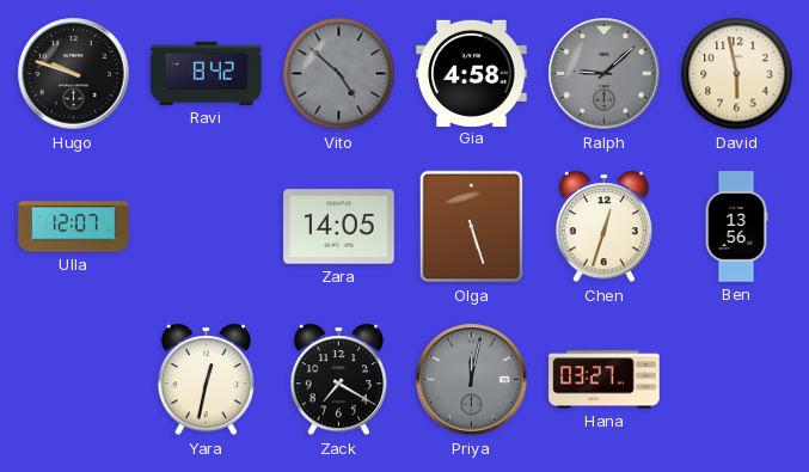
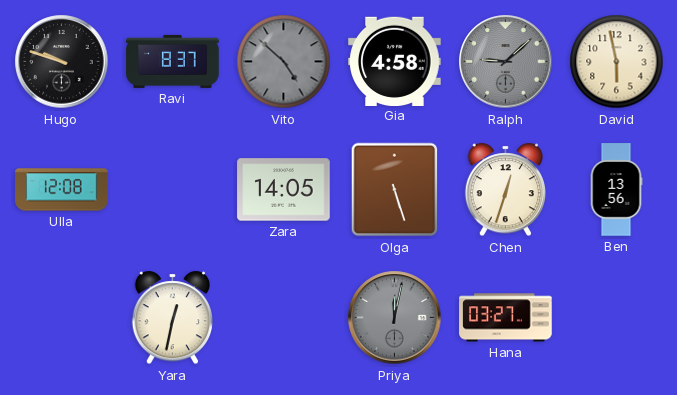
Ravi: 8:42 -> 8:37 (173, 61)
Ulla: 12:07 -> 12:08 (62, 190)
Zack: 7:20 -> none (338, 380)
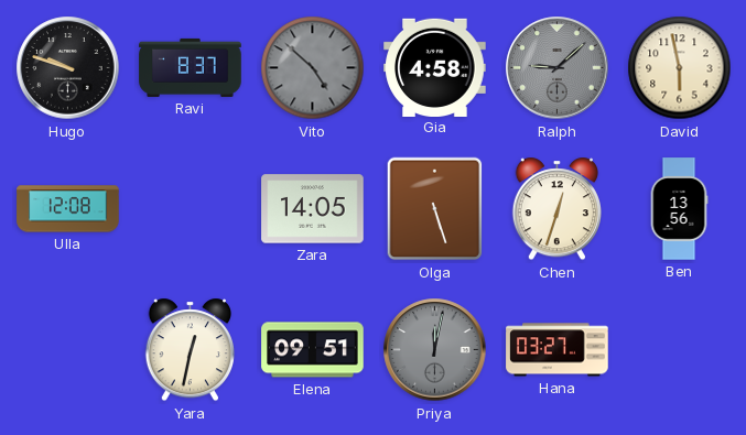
Elena: none -> 09:51 (313, 350)
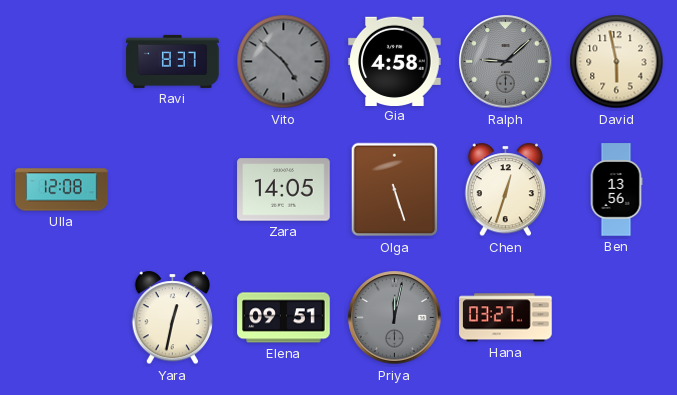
Hugo: 9:48 -> none (68, 68)
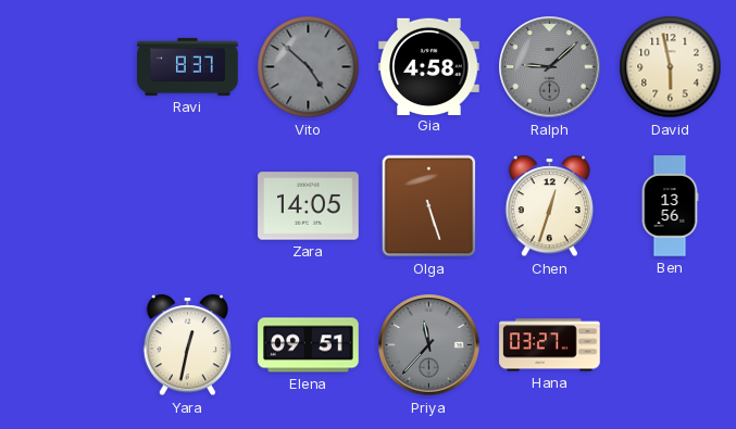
Ulla: 12:08 -> none (62, 190)
Priya: 12:02 -> 11:37 (429, 345)
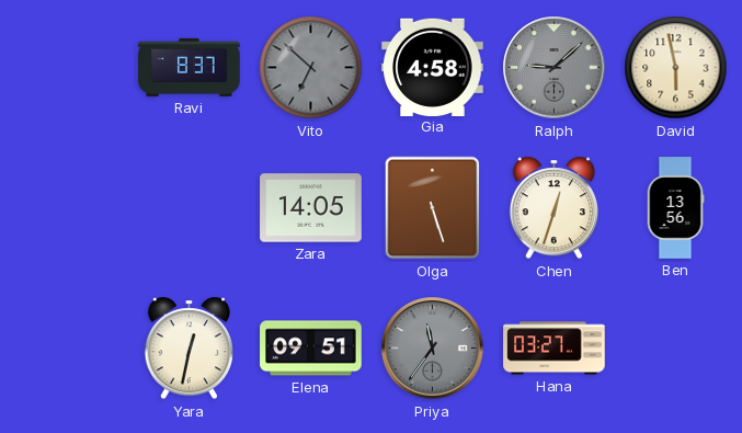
Vito: 4:52 -> 6:52 (311, 68)
Priya: 11:37 -> 11:36 (433, 349)
